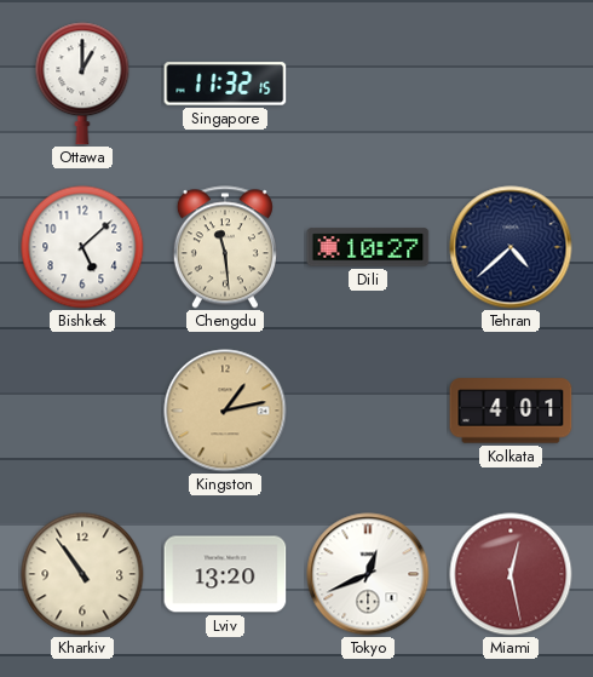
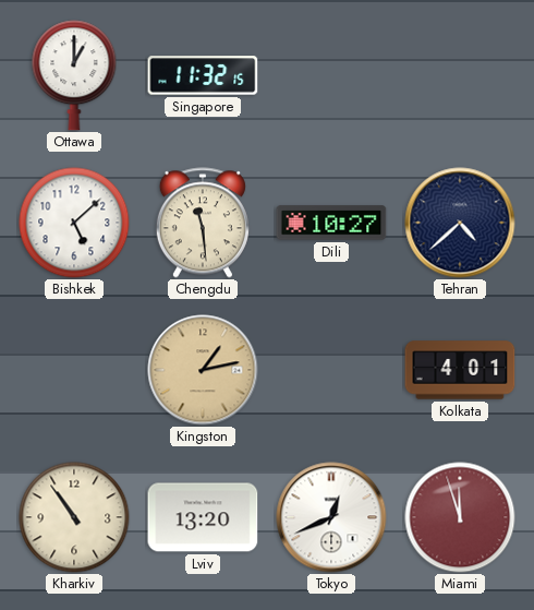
Miami: 12:28 -> 11:57 (460, 517)
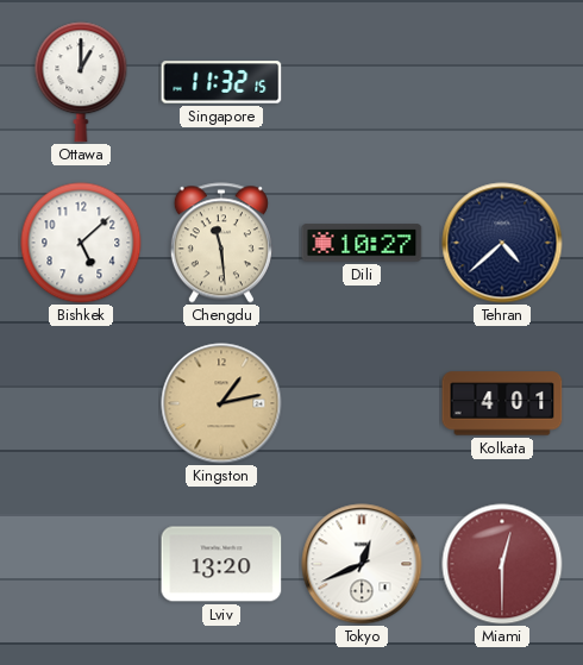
Kharkiv: 10:54 -> none (74, 517)
Miami: 11:57 -> 12:30 (502, 564)
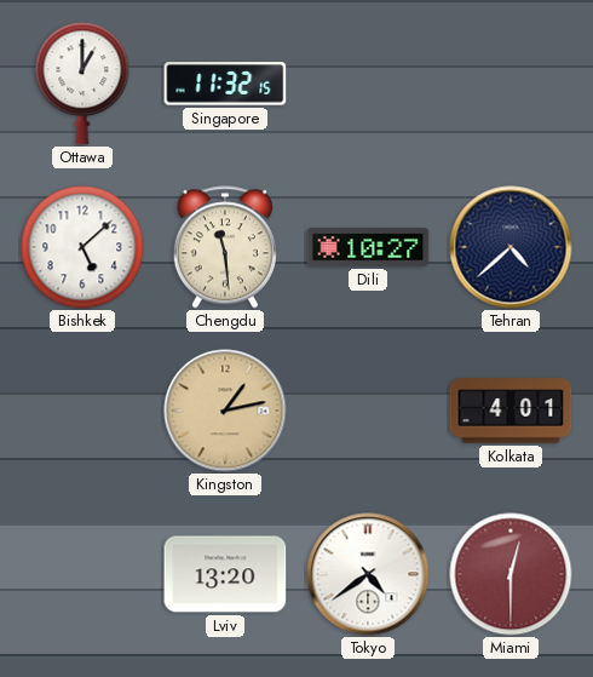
Tokyo: 12:41 -> 4:39 (368, 574)
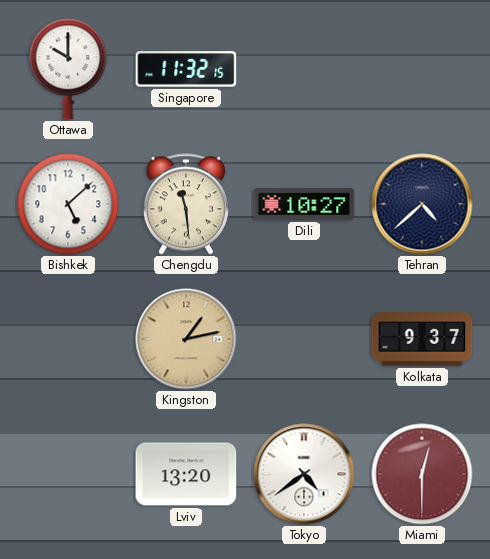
Ottawa: 1:00 -> 10:00 (68, 69)
Kolkata: 4:01 -> 9:37 (422, 339)
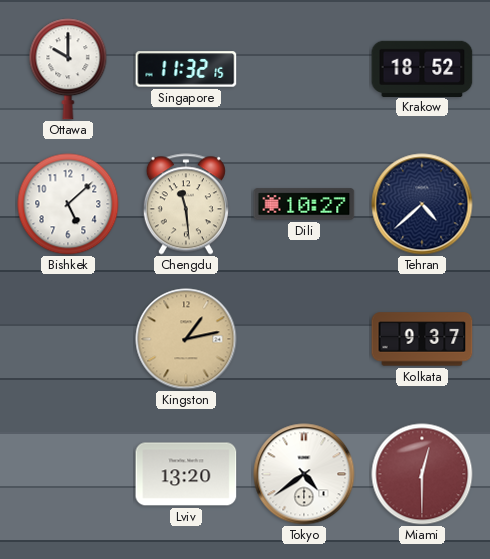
Krakow: none -> 18:52 (422, 68)
